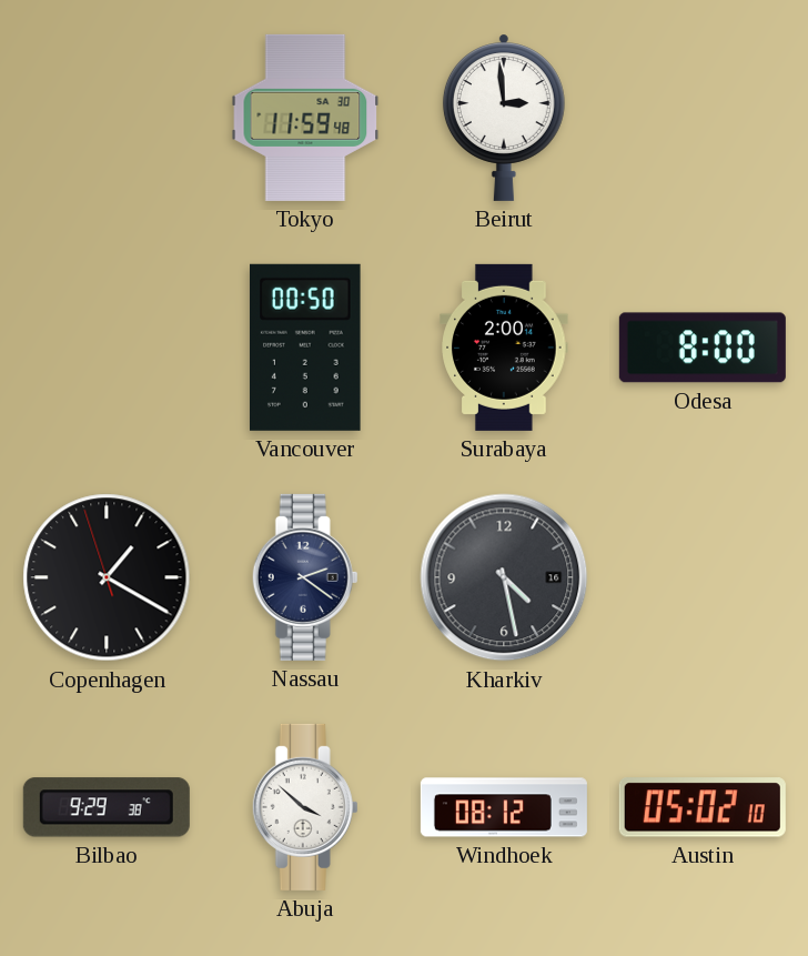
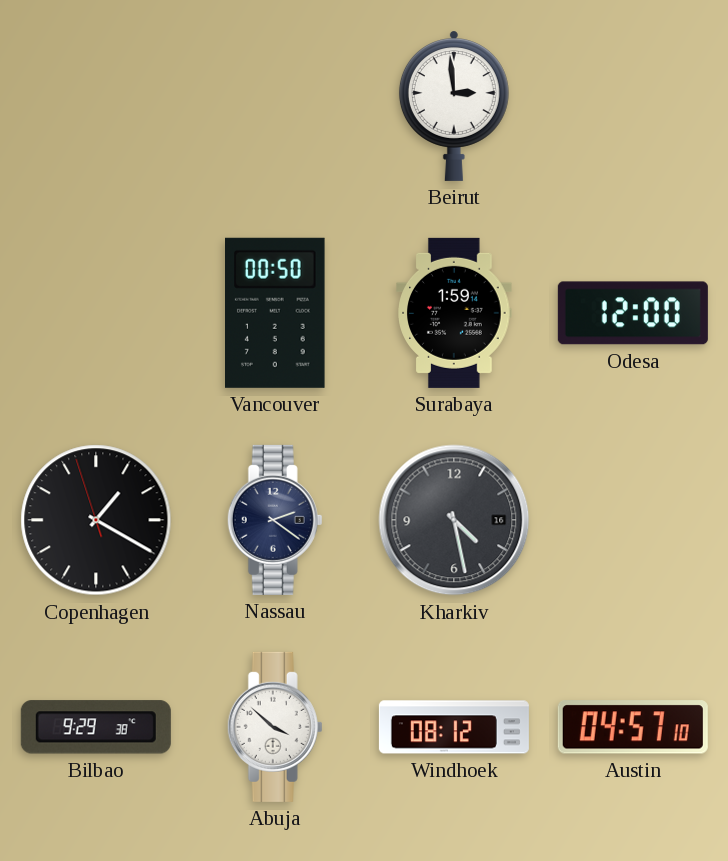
Tokyo: 11:59 -> none (305, 118)
Surabaya: 2:00 -> 1:59 (454, 313)
Odesa: 8:00 -> 12:00 (633, 313)
Austin: 05:02 -> 04:57 (633, 727)
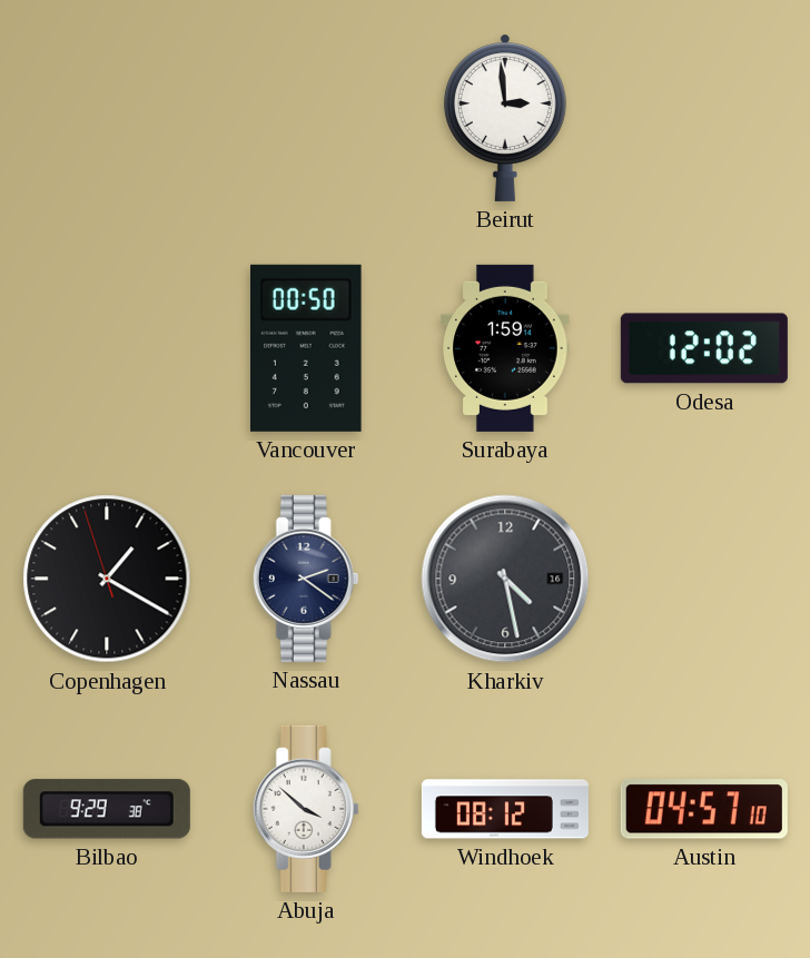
Odesa: 12:00 -> 12:02 (704, 348)
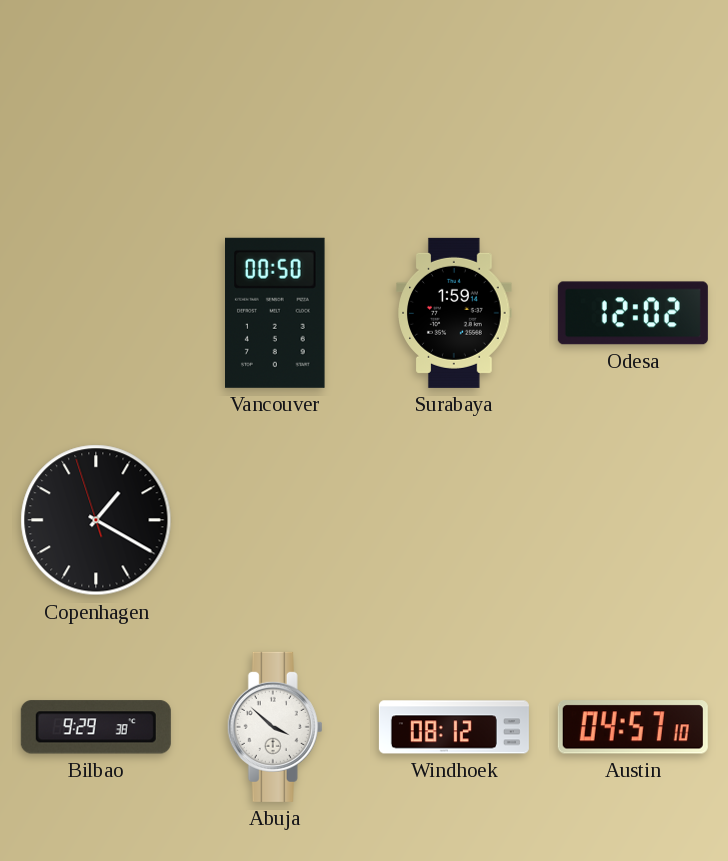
Beirut: 2:59 -> none (505, 118)
Nassau: 2:21 -> none (306, 579)
Kharkiv: 4:28 -> none (505, 579)
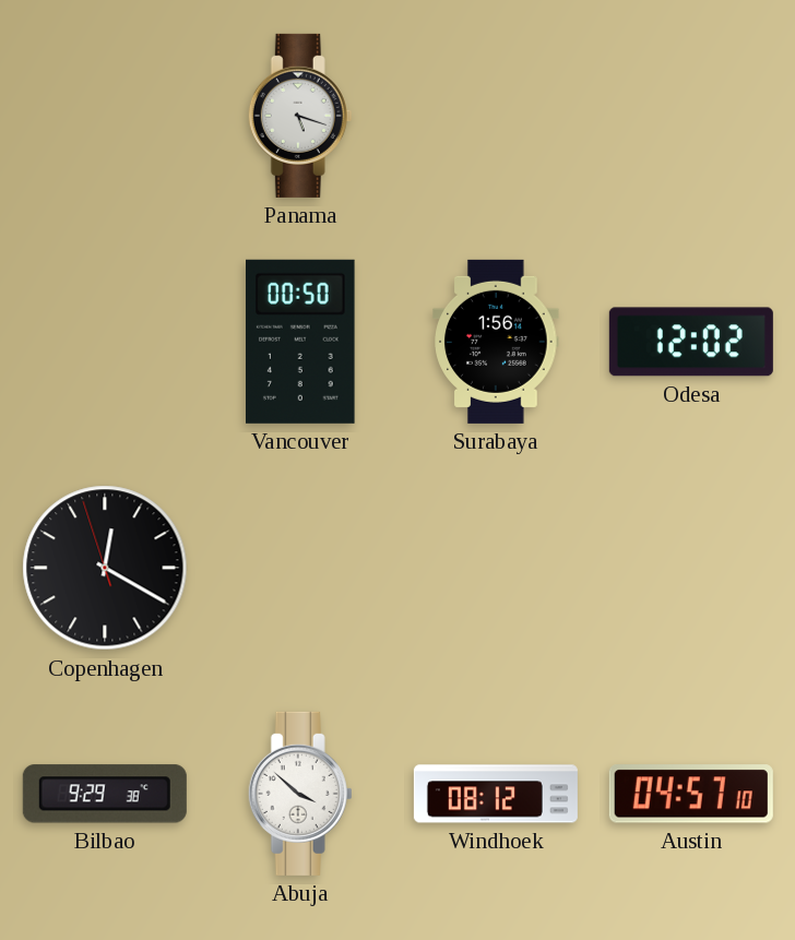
Panama: none -> 5:18 (300, 116)
Surabaya: 1:59 -> 1:56 (496, 342)
Copenhagen: 1:19 -> 12:19 (105, 568)
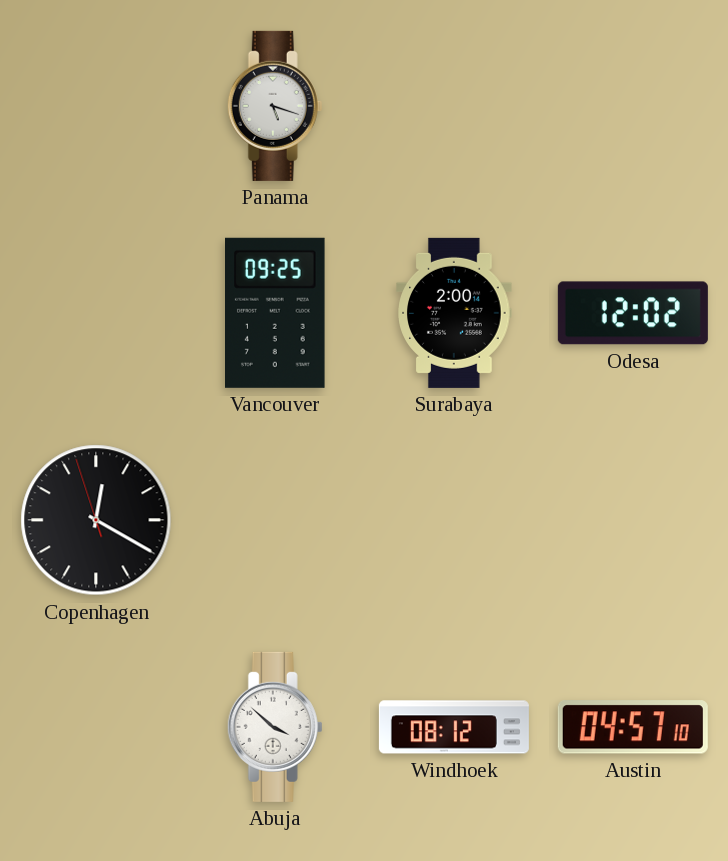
Vancouver: 00:50 -> 09:25 (276, 313)
Surabaya: 1:56 -> 2:00 (454, 313)
Bilbao: 9:29 -> none (105, 794)
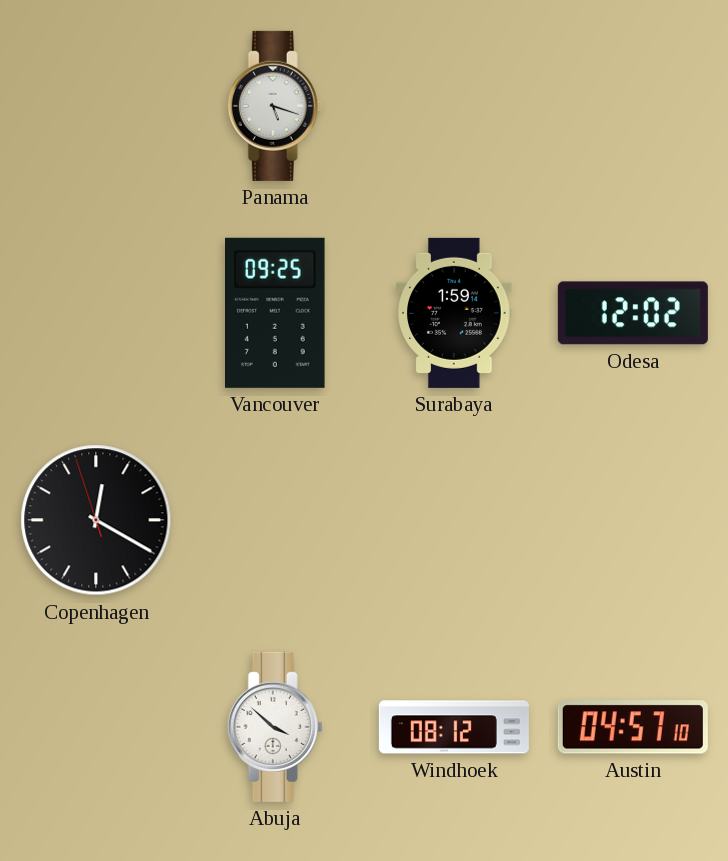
Surabaya: 2:00 -> 1:59 (454, 313)
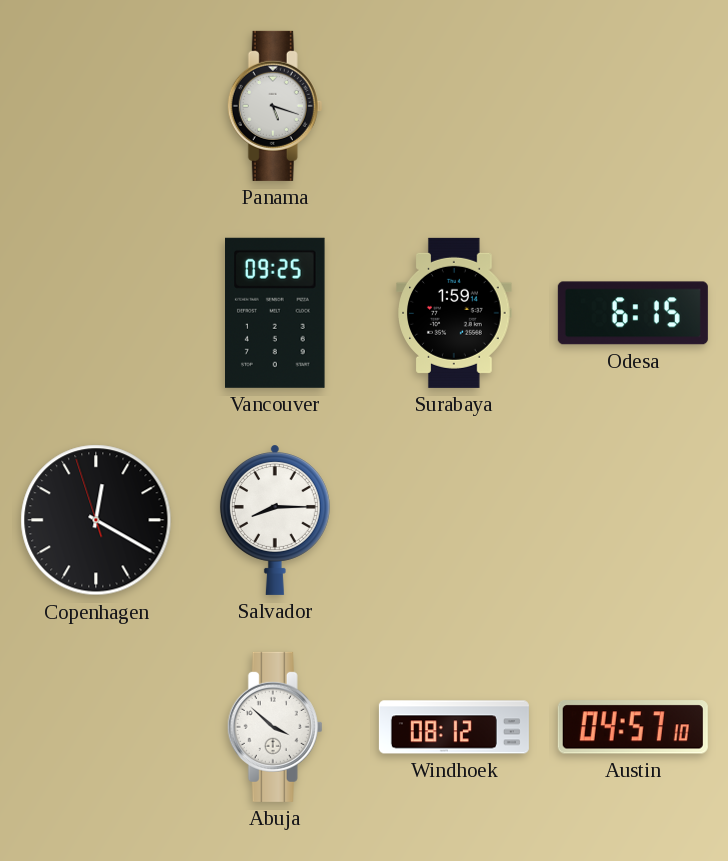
Odesa: 12:02 -> 6:15 (633, 313)
Salvador: none -> 8:15 (275, 520)
